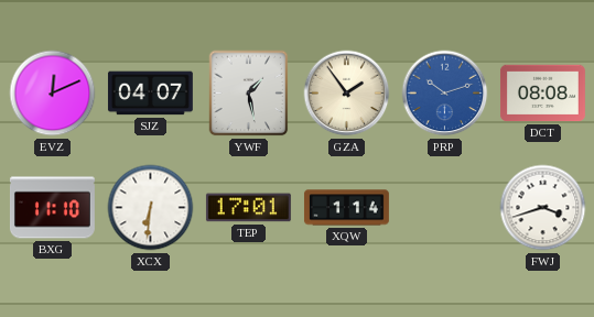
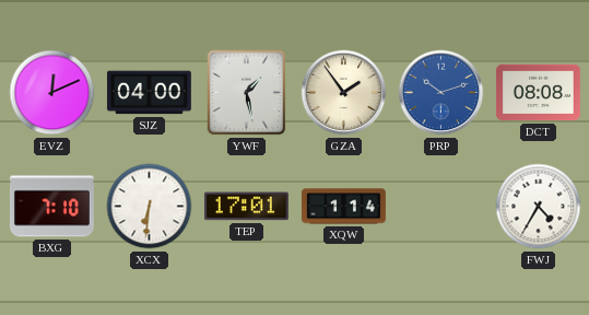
SJZ: 04:07 -> 04:00 (149, 93)
BXG: 11:10 -> 7:10 (51, 207)
FWJ: 3:42 -> 4:35 (539, 207)
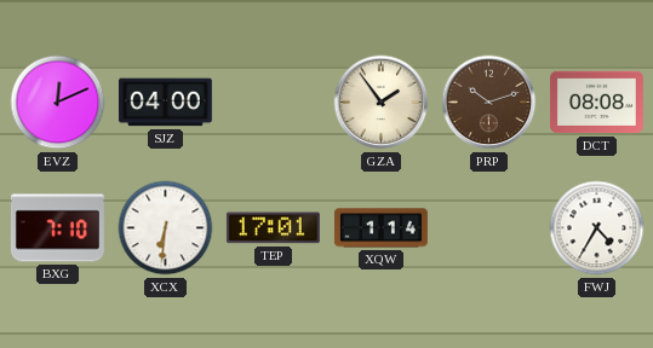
YWF: 1:28 -> none (247, 93)
PRP dial: blue -> brown (489, 103)
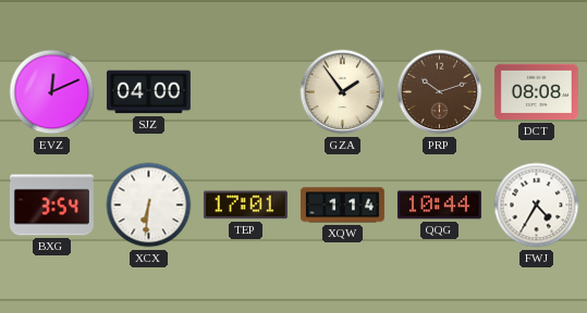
BXG: 7:10 -> 3:54 (51, 205)
QQG: none -> 10:44 (439, 205)
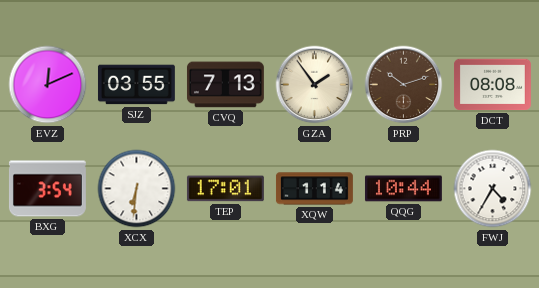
SJZ: 04:00 -> 03:55 (136, 85)
CVQ: none -> 7:13 (225, 85)
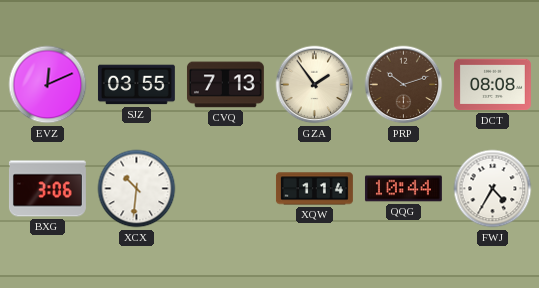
BXG: 3:54 -> 3:06 (47, 189)
XCX: 6:31 -> 10:31 (137, 189)
TEP: 17:01 -> none (225, 189)
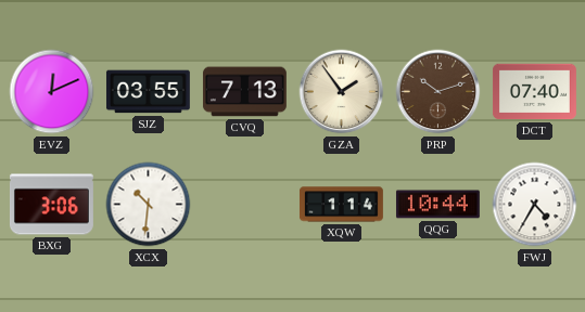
DCT: 08:08 -> 07:40 (534, 92)
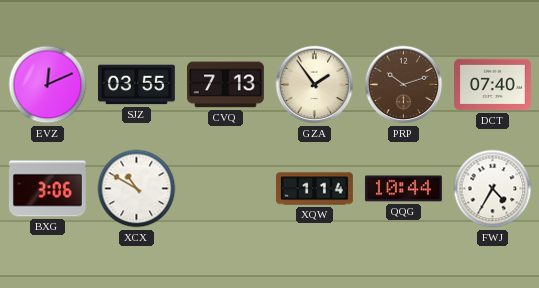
XCX: 10:31 -> 10:50 (137, 189)
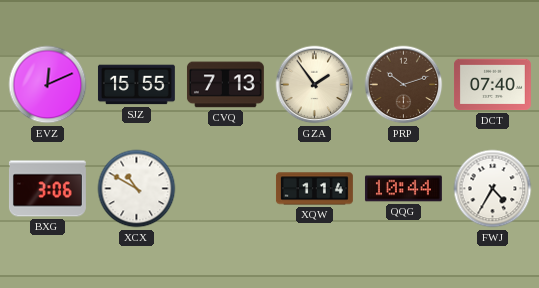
SJZ: 03:55 -> 15:55 (136, 85)
